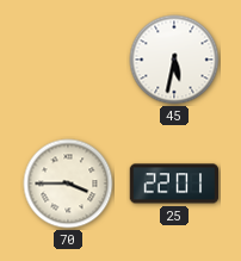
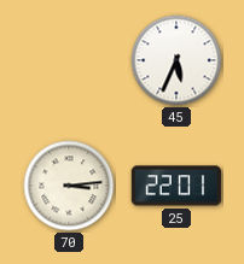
45: 5:32 -> 5:34 (176, 60)
70: 3:45 -> 3:14 (69, 186)
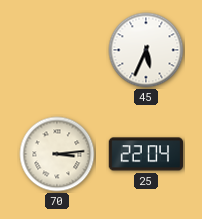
25: 22:01 -> 22:04 (146, 154)
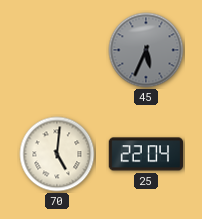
45 dial: white -> grey (146, 50)
70: 3:14 -> 5:01 (57, 154)
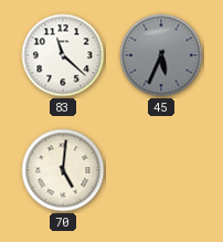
83: none -> 11:22 (63, 55)
25: 22:04 -> none (146, 154)
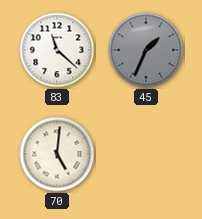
45: 5:34 -> 1:34 (146, 50)
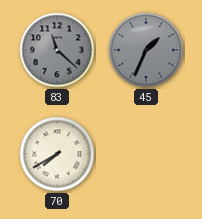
83 dial: white -> grey (57, 50)
70: 5:01 -> 7:40 (57, 154)
